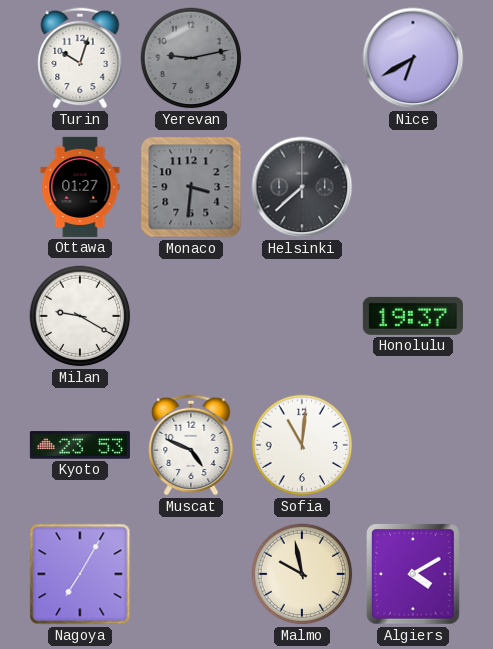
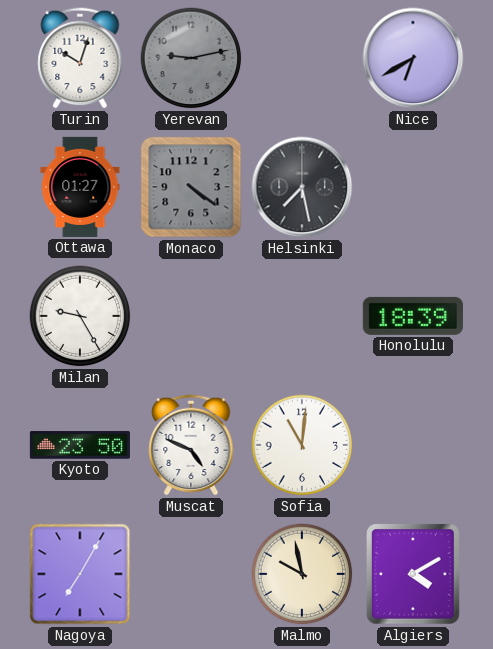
Monaco: 3:31 -> 4:21 (191, 187)
Helsinki: 7:38 -> 7:28 (302, 187)
Milan: 9:20 -> 9:25 (80, 316)
Honolulu: 19:37 -> 18:39 (413, 316)
Kyoto: 23:53 -> 23:50 (80, 445)
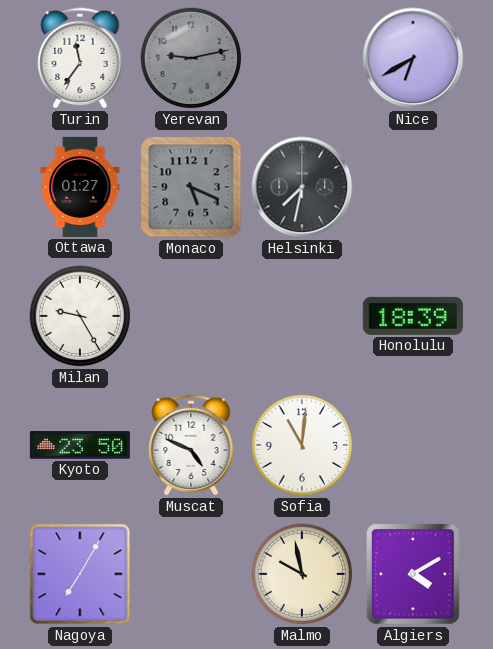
Turin: 10:03 -> 11:36 (80, 58)
Monaco: 4:21 -> 5:19 (191, 187)
Helsinki: 7:28 -> 7:32 (302, 187)
